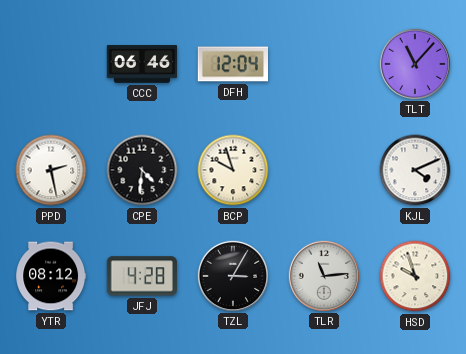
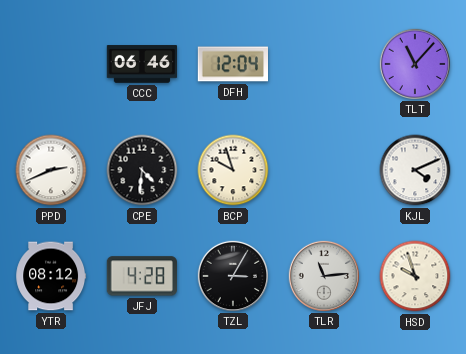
PPD: 2:28 -> 2:41 (51, 170)
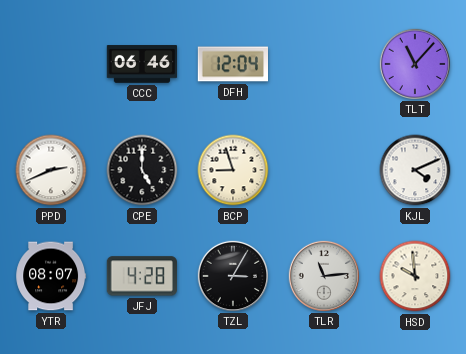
CPE: 4:31 -> 5:00 (142, 170)
BCP: 9:57 -> 8:57 (233, 170)
YTR: 08:12 -> 08:07 (51, 276)
HSD: 9:57 -> 9:59 (415, 276)
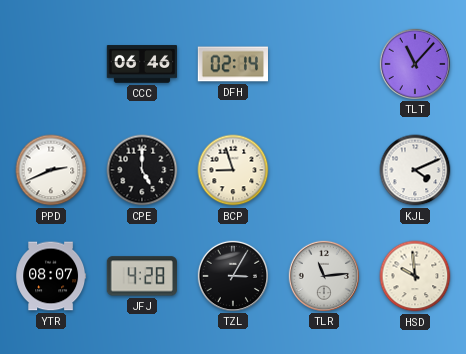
DFH: 12:04 -> 02:14 (232, 64)
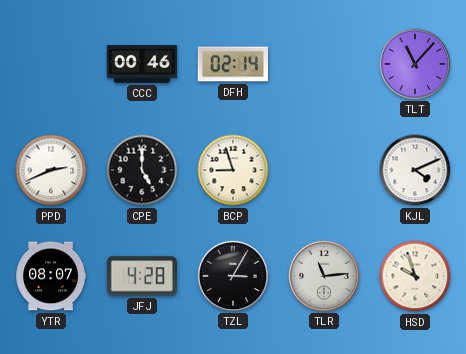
CCC: 06:46 -> 00:46 (142, 64)
HSD: 9:59 -> 9:57 (415, 276)
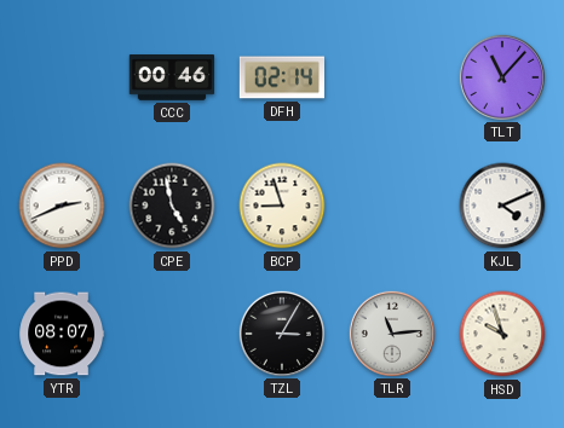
CPE: 5:00 -> 4:58 (172, 206)
JFJ: 4:28 -> none (142, 276)
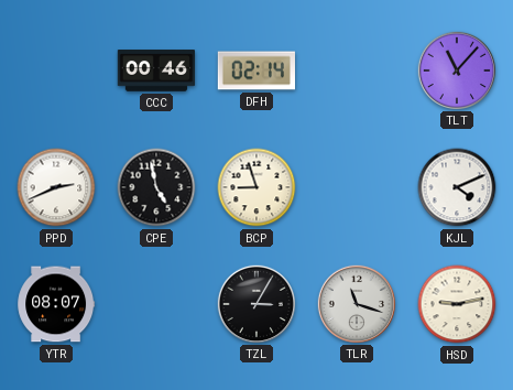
TLR: 11:14 -> 11:18 (356, 303)
HSD: 9:57 -> 9:13 (457, 304)
